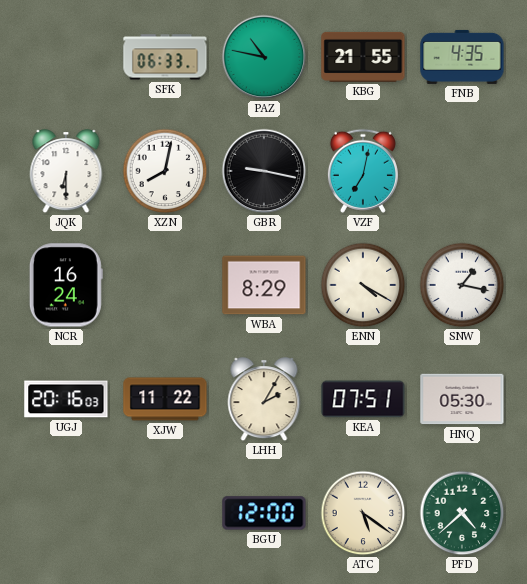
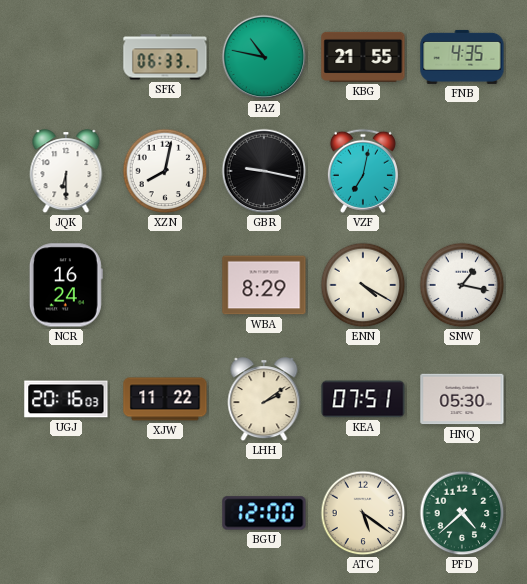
LHH: 2:05 -> 2:09 (264, 400)
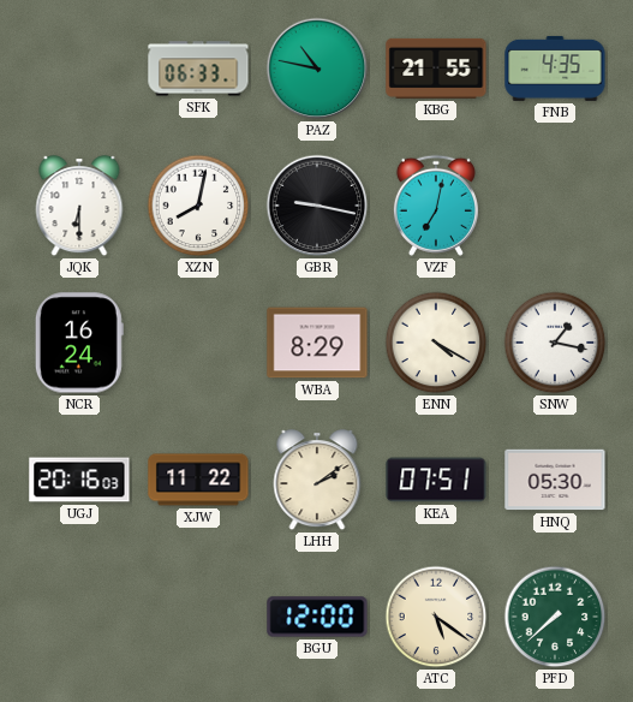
PFD: 4:38 -> 7:38 (555, 617)
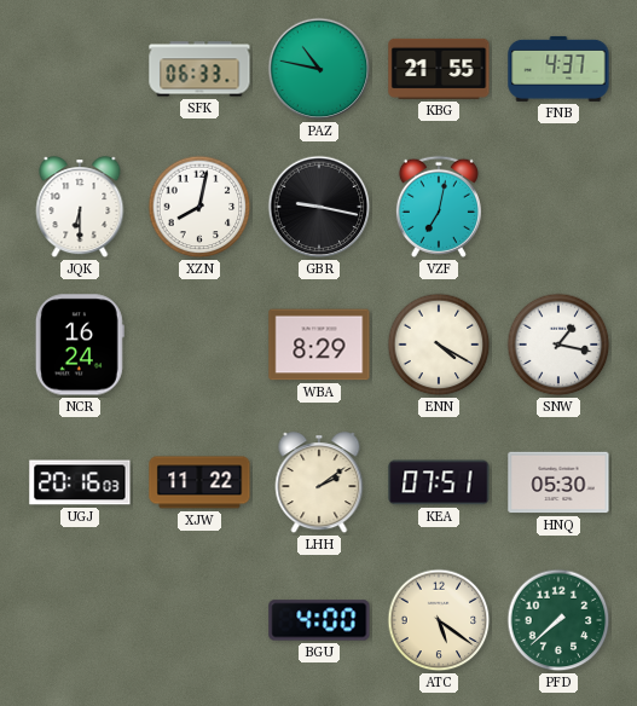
FNB: 4:35 -> 4:37 (558, 69)
BGU: 12:00 -> 4:00 (319, 620)
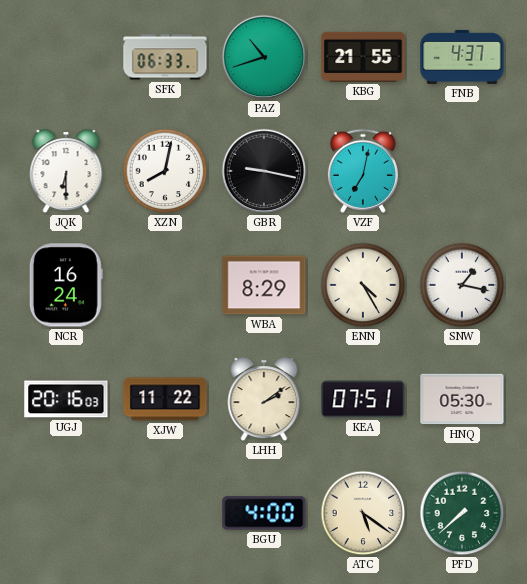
PAZ: 10:47 -> 10:42 (264, 57)
ENN: 4:20 -> 4:25 (363, 285)
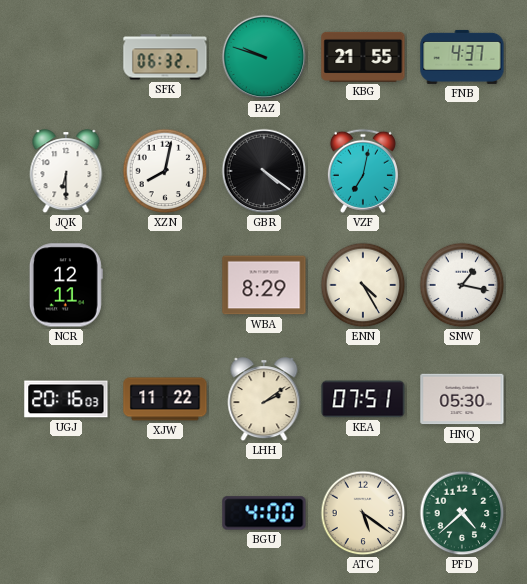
SFK: 06:33 -> 06:32 (165, 57)
PAZ: 10:42 -> 9:48 (264, 57)
GBR: 9:17 -> 4:21 (264, 171)
NCR: 16:24 -> 12:11 (66, 285)
PFD: 7:38 -> 4:38 (462, 513)
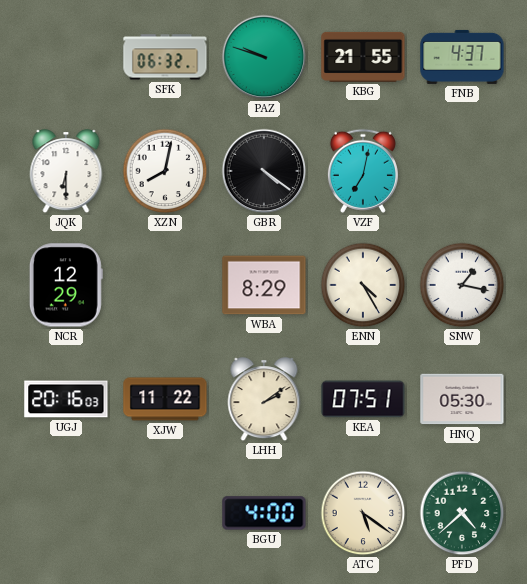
NCR: 12:11 -> 12:29 (66, 285)
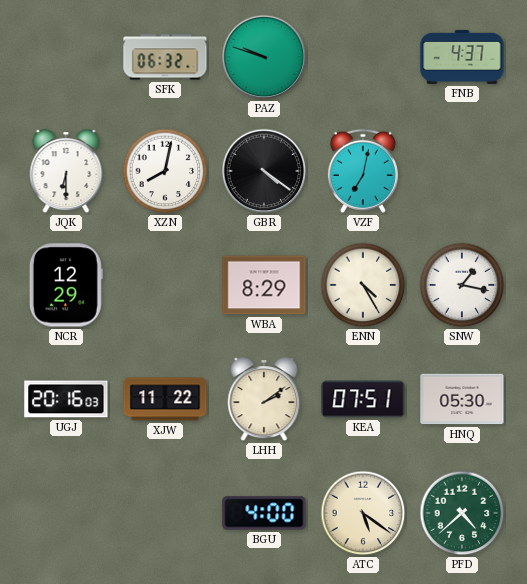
KBG: 21:55 -> none (363, 57)
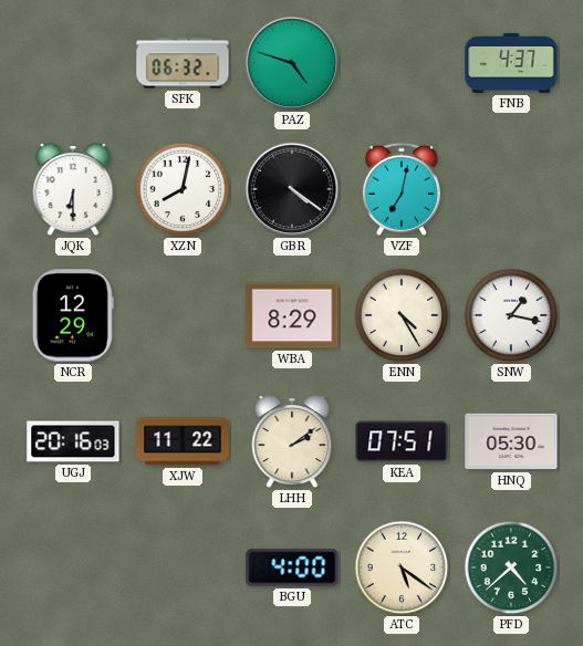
PAZ: 9:48 -> 4:48 (292, 63)
